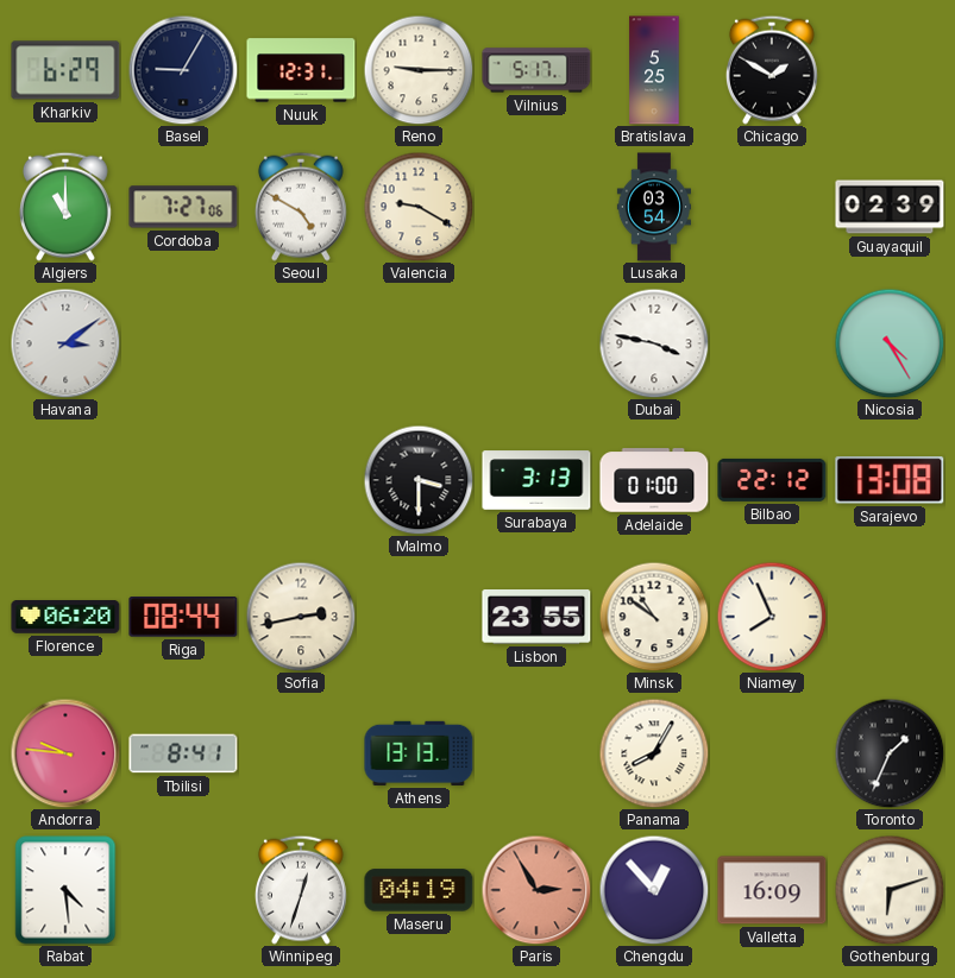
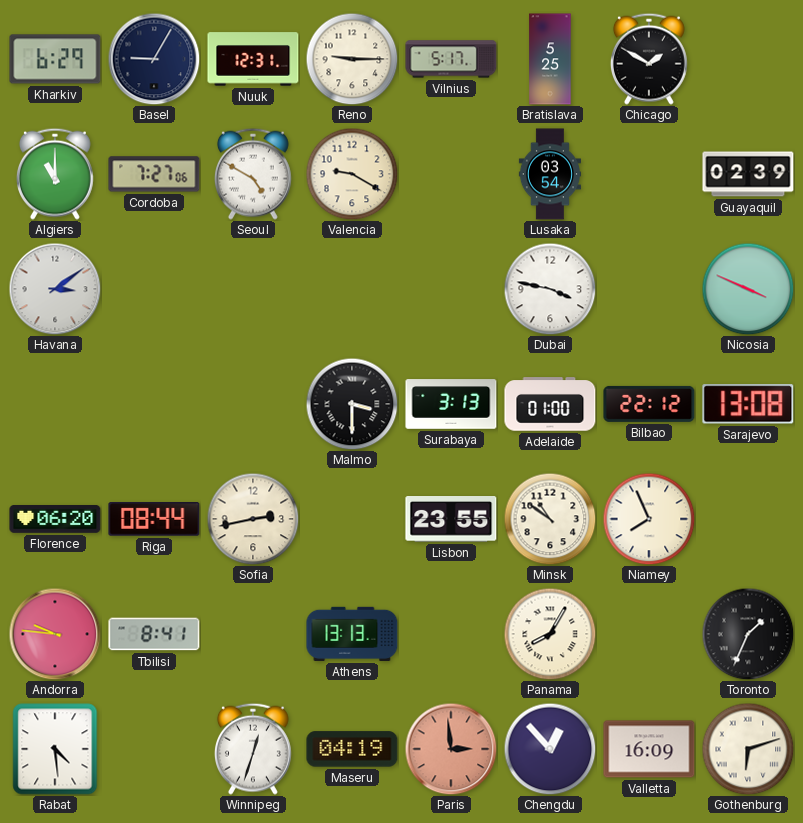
Nicosia: 4:25 -> 3:49 (748, 289)
Paris: 2:55 -> 2:59 (451, 749)
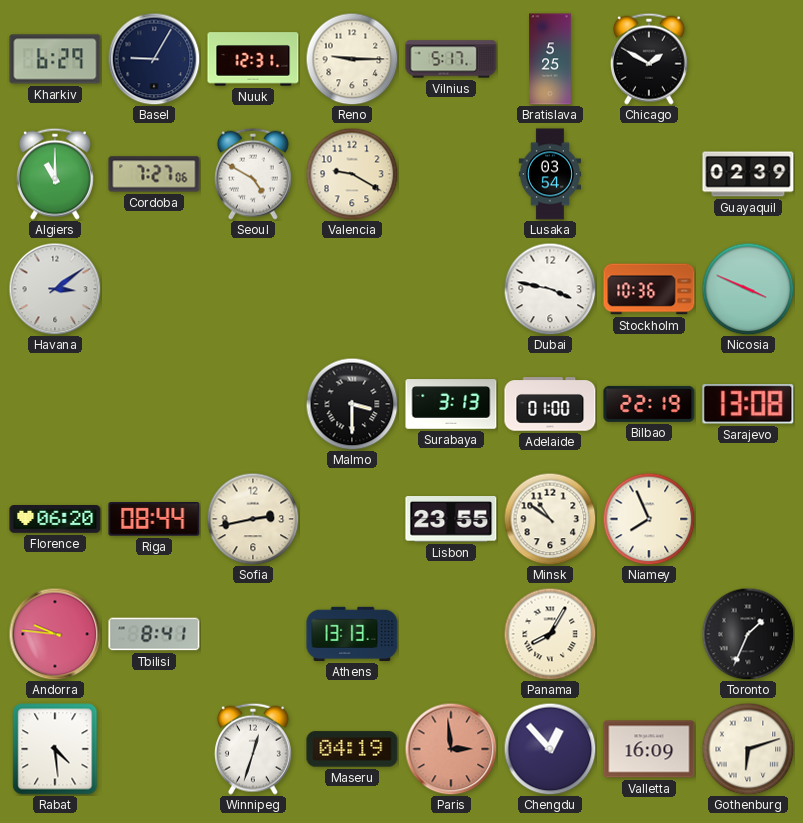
Stockholm: none -> 10:36 (649, 289)
Bilbao: 22:12 -> 22:19 (649, 404)
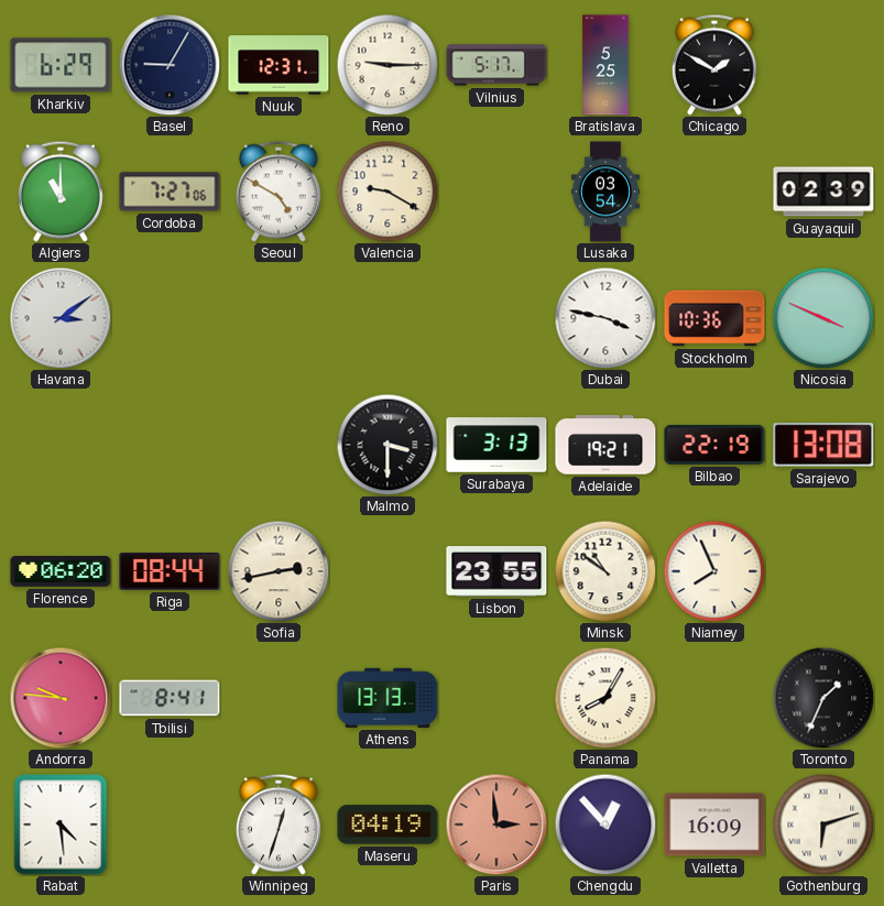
Adelaide: 01:00 -> 19:21 (605, 445)
